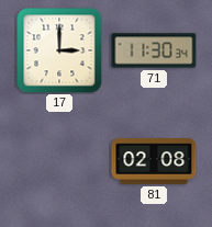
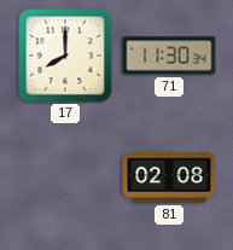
17: 3:00 -> 8:00 (65, 56)
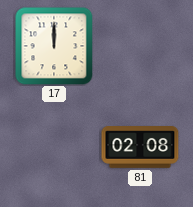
17: 8:00 -> 12:00 (54, 46)
71: 11:30 -> none (169, 56)
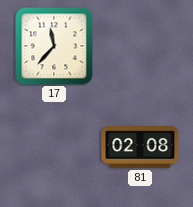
17: 12:00 -> 11:37 (54, 46)
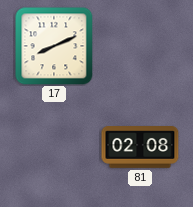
17: 11:37 -> 8:11 (54, 46)
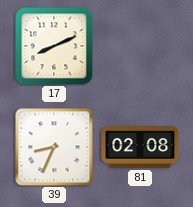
39: none -> 8:34 (54, 147)
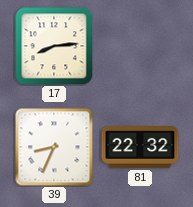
17: 8:11 -> 8:14 (54, 46)
81: 02:08 -> 22:32 (140, 147)
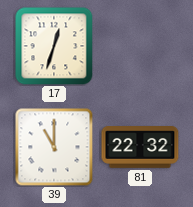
17: 8:14 -> 12:33 (54, 46)
39: 8:34 -> 11:00 (54, 147)
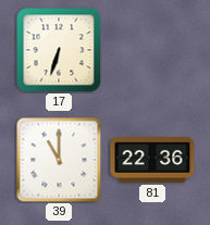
17: 12:33 -> 6:33 (59, 50)
81: 22:32 -> 22:36 (152, 160)
